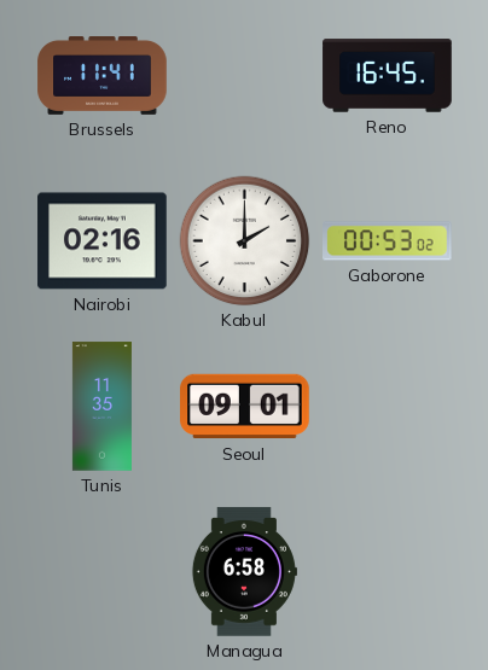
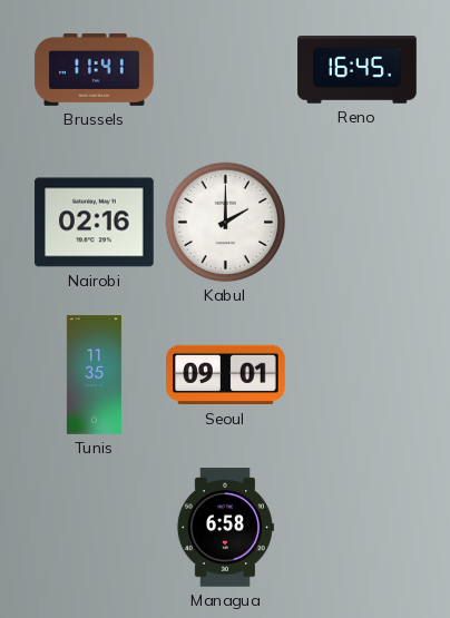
Gaborone: 00:53 -> none (388, 241)
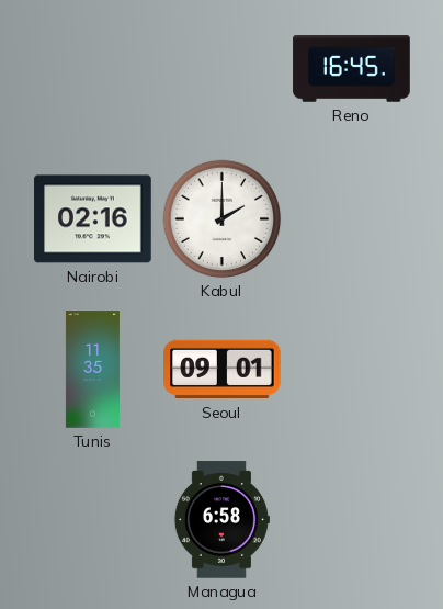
Brussels: 11:41 -> none (95, 70)
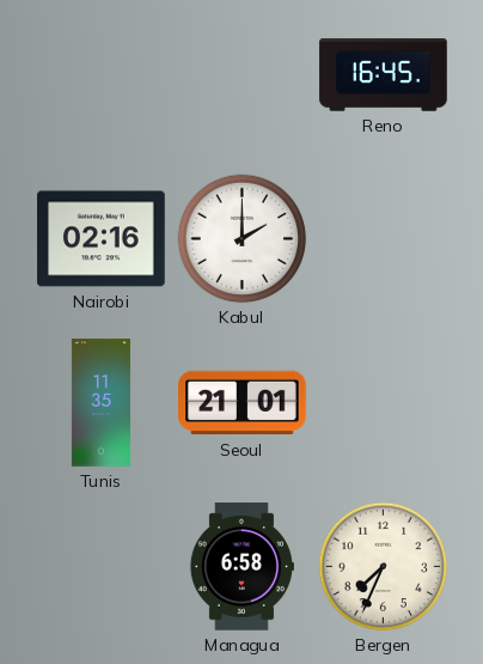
Seoul: 09:01 -> 21:01 (243, 403)
Bergen: none -> 7:34 (384, 567)
